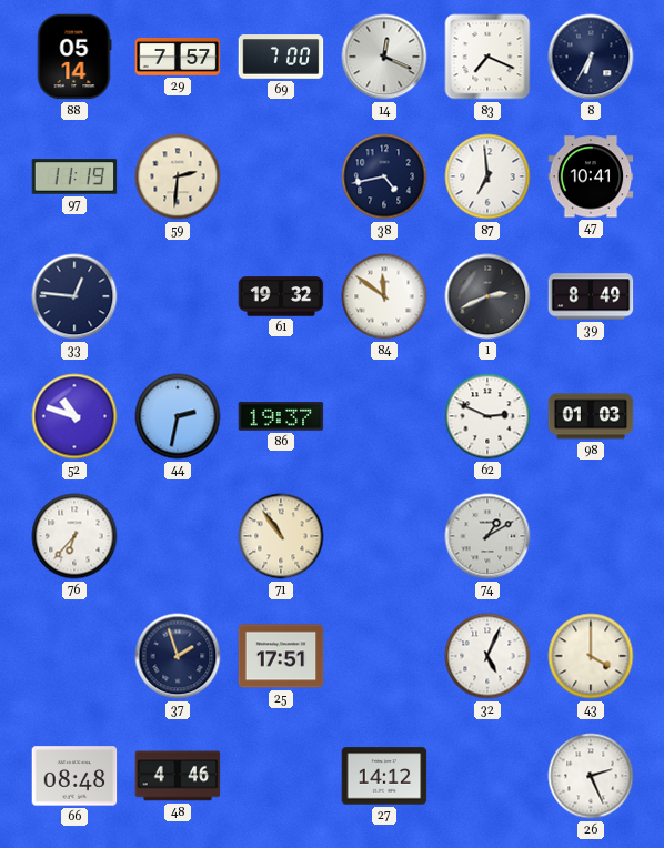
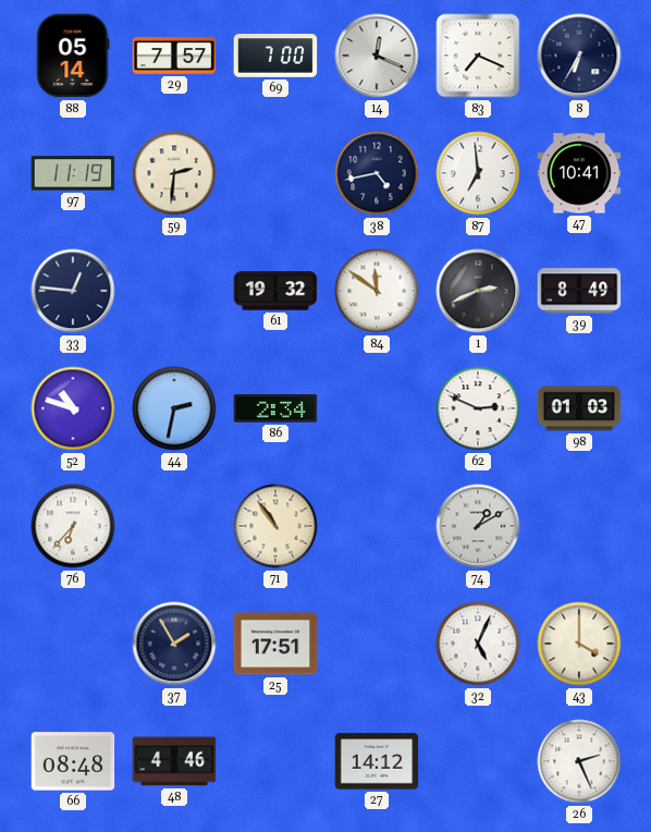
86: 19:37 -> 2:34 (275, 408)
37: 1:57 -> 1:55 (174, 644)
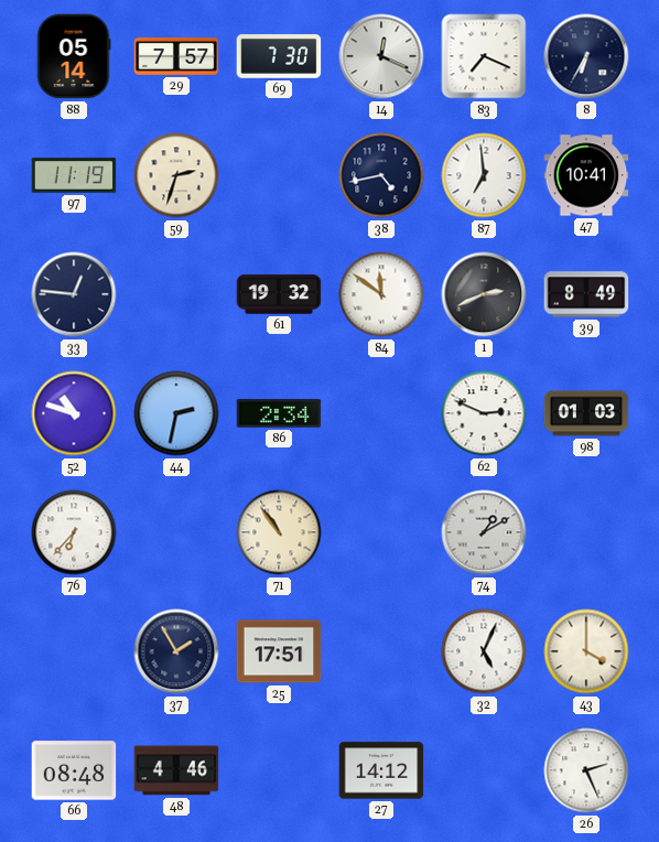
69: 7:00 -> 7:30 (279, 56)
59: 2:31 -> 2:33 (176, 175)
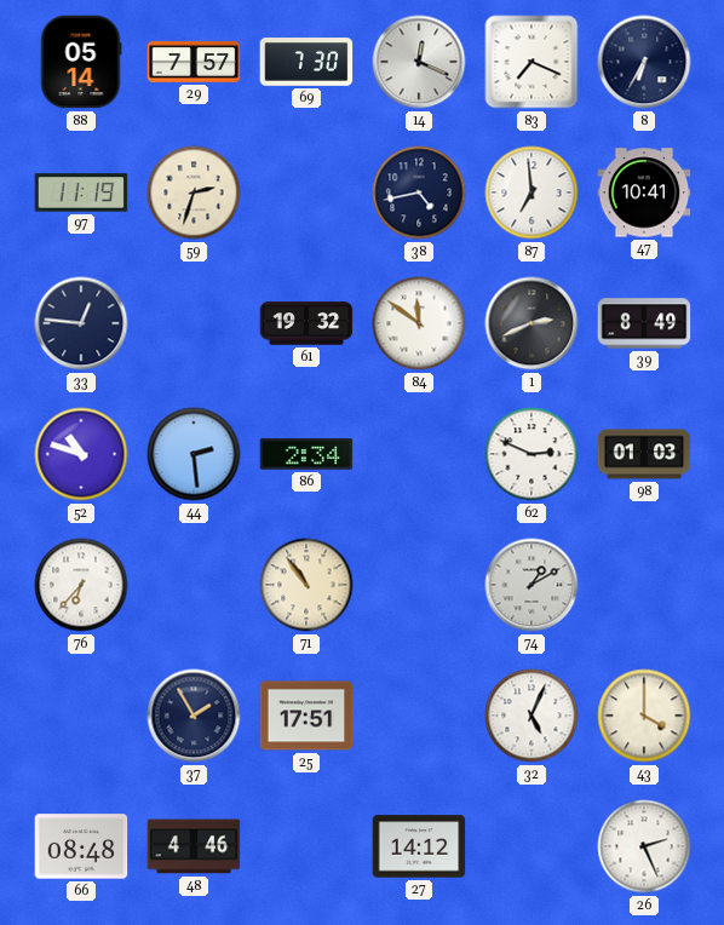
44: 2:32 -> 2:29 (194, 454)
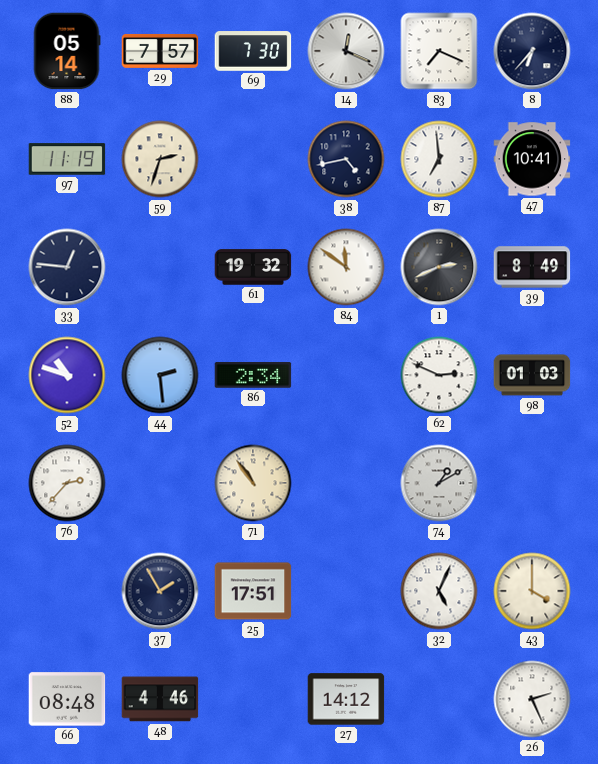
8: 6:35 -> 6:37 (532, 51)
76: 6:37 -> 2:37 (67, 483)
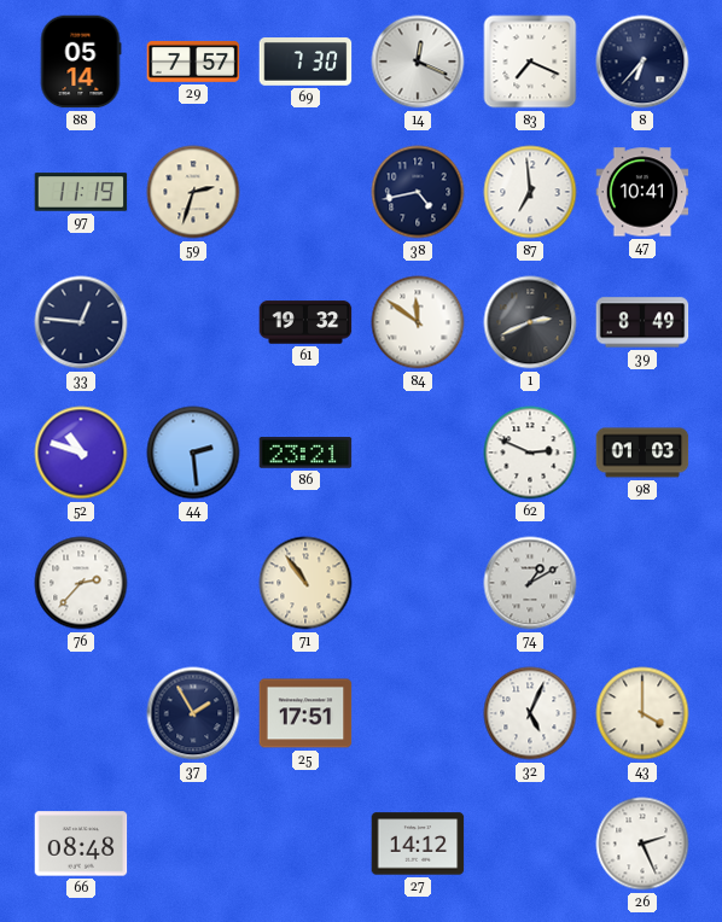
86: 2:34 -> 23:21 (305, 453)
48: 4:46 -> none (160, 699)
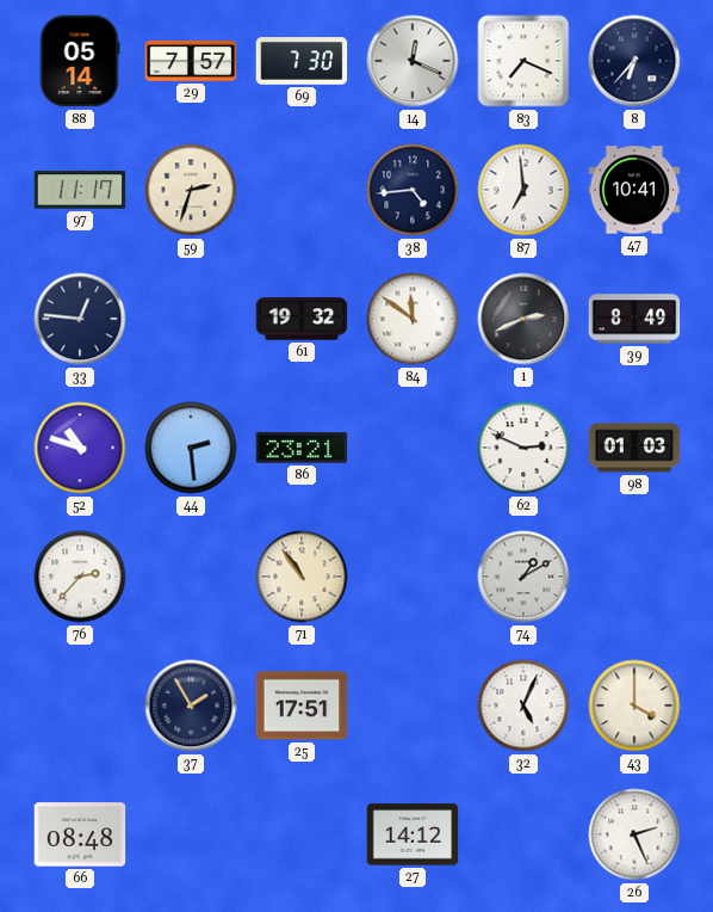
97: 11:19 -> 11:17 (80, 190)
38: 4:43 -> 4:44 (413, 190)
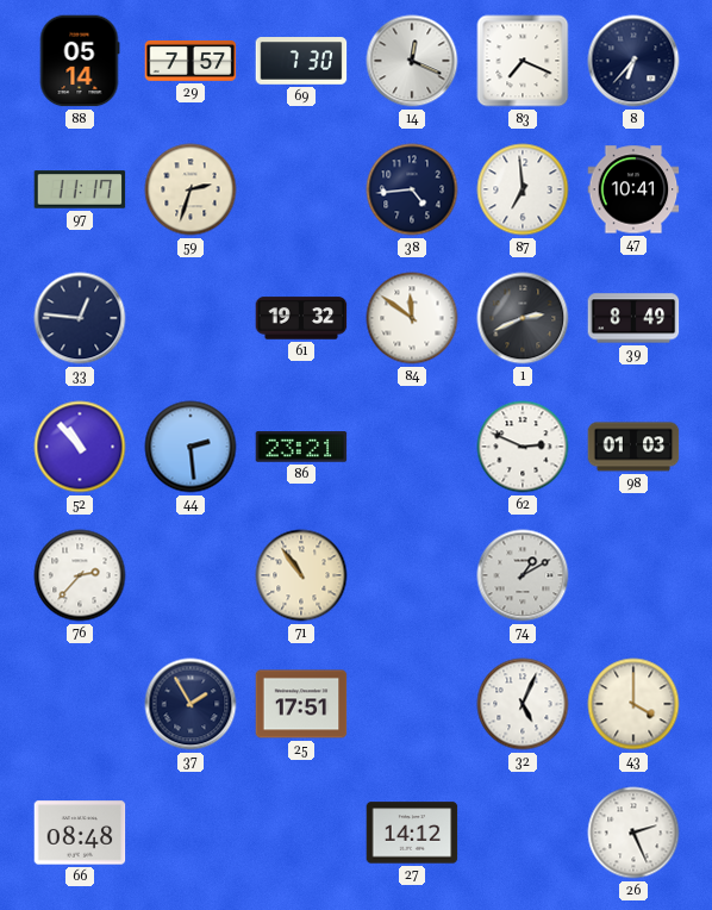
52: 10:48 -> 10:53 (80, 447)
